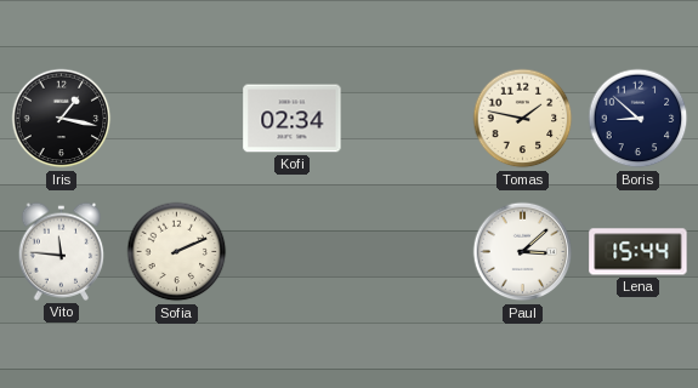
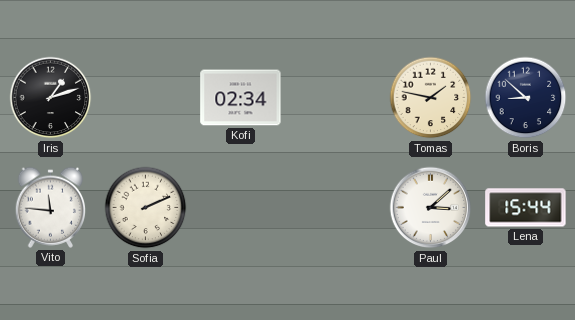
Iris: 1:17 -> 1:12 (51, 98)
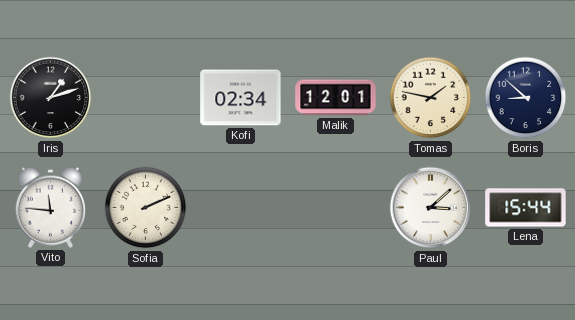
Malik: none -> 12:01 (336, 98)
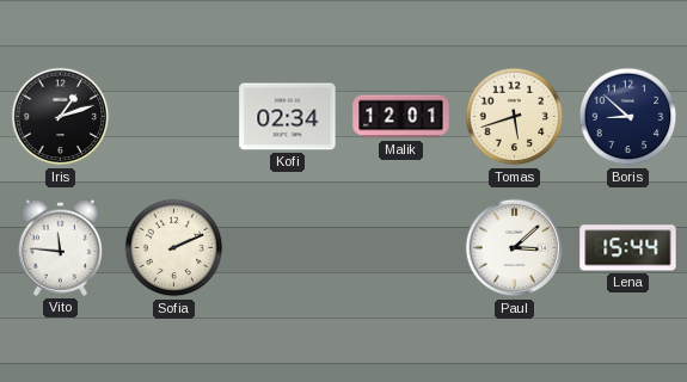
Tomas: 1:47 -> 5:42 (515, 117)
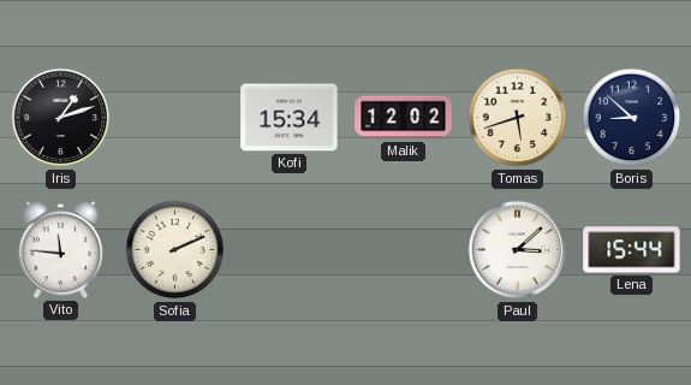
Kofi: 02:34 -> 15:34 (290, 118)
Malik: 12:01 -> 12:02 (404, 118)
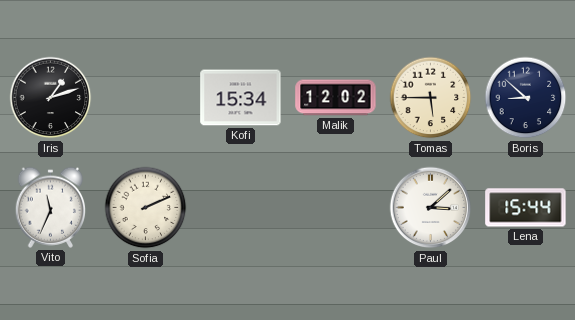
Tomas: 5:42 -> 5:45 (431, 98)
Vito: 11:46 -> 11:34 (51, 207)
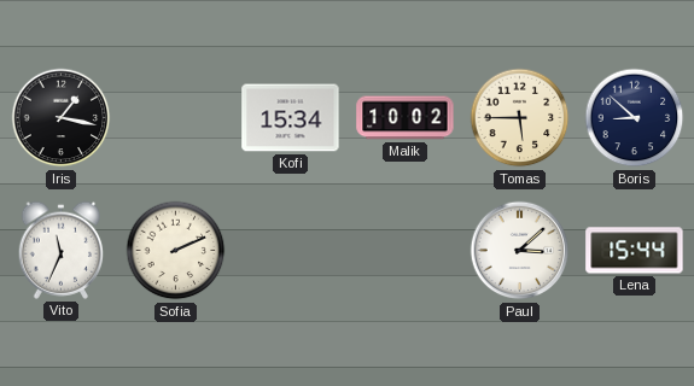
Iris: 1:12 -> 1:17 (62, 118)
Malik: 12:02 -> 10:02 (406, 118)
